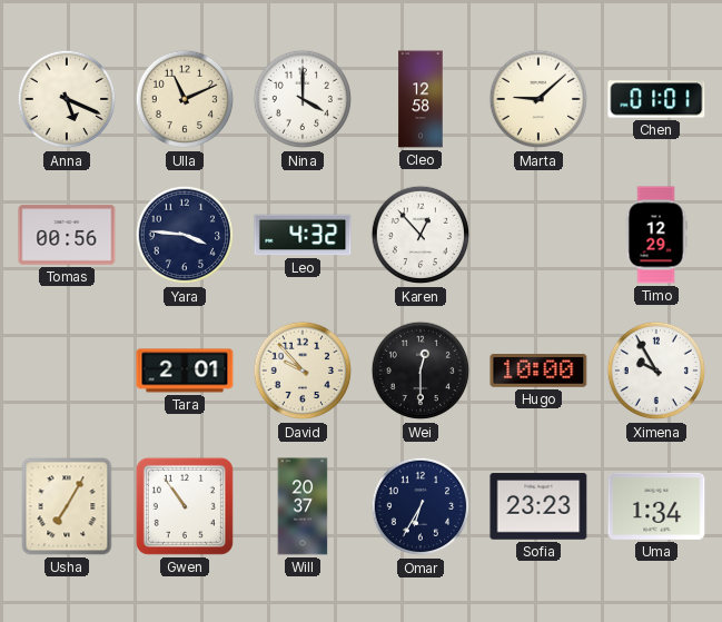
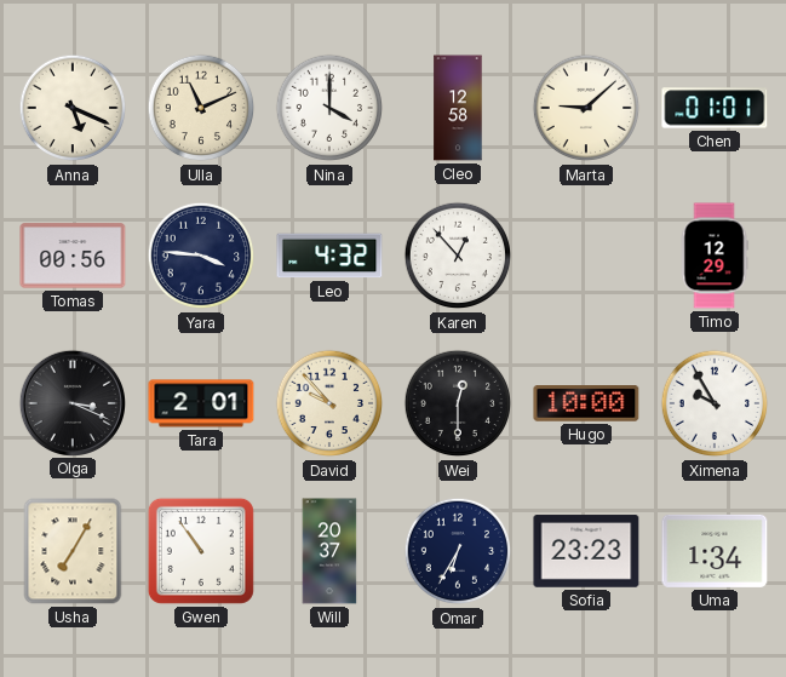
Olga: none -> 3:19 (71, 402)
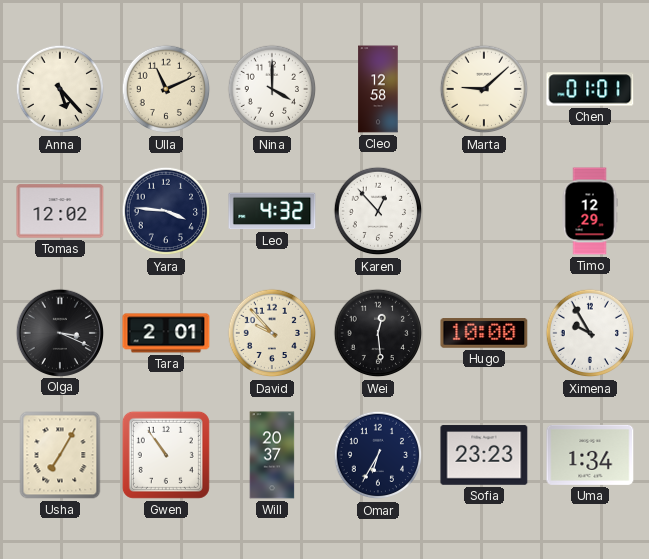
Anna: 5:19 -> 5:23 (60, 89)
Tomas: 00:56 -> 12:02 (60, 211)
Wei: 12:30 -> 12:29 (378, 333)
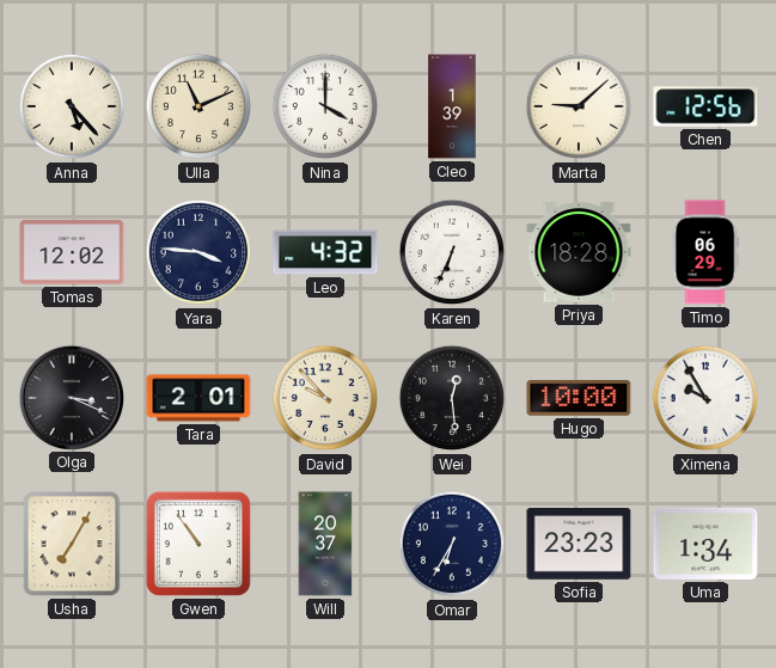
Cleo: 12:58 -> 1:39 (452, 106)
Chen: 01:01 -> 12:56 (705, 106)
Karen: 12:53 -> 6:34 (452, 252)
Priya: none -> 18:28 (579, 252)
Timo: 12:29 -> 06:29 (705, 252)
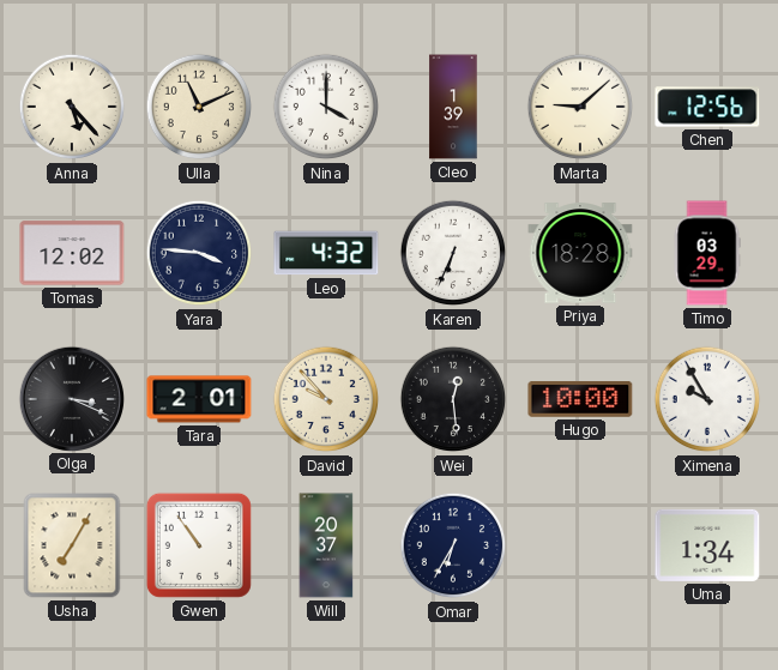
Timo: 06:29 -> 03:29 (707, 253)
Sofia: 23:23 -> none (579, 544)
